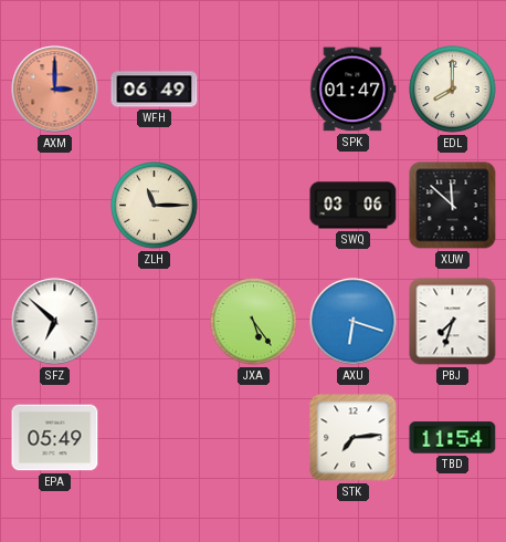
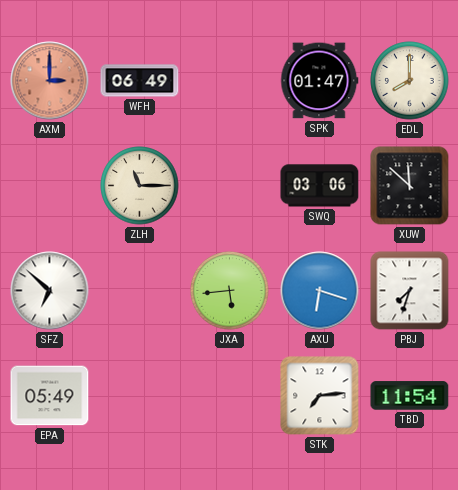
JXA: 5:24 -> 5:44 (230, 291)
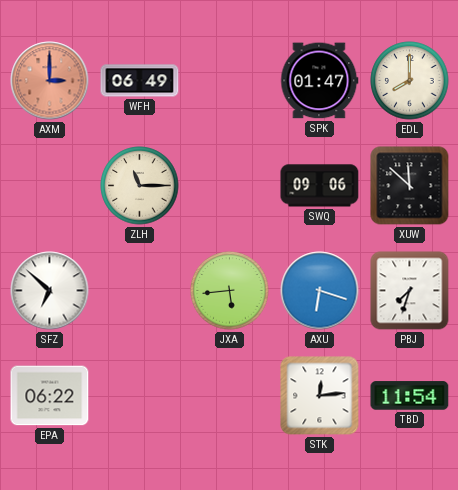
SWQ: 03:06 -> 09:06 (320, 186)
EPA: 05:49 -> 06:22 (50, 396)
STK: 7:14 -> 12:14 (320, 396)
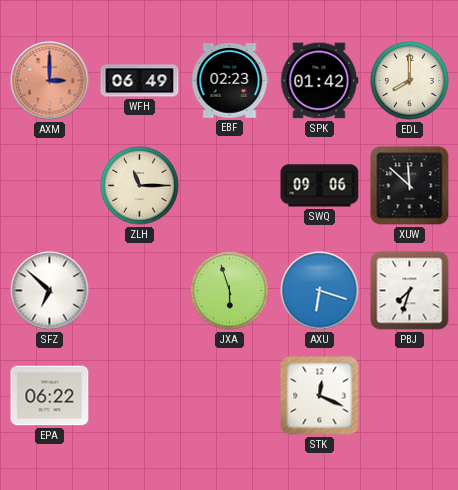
EBF: none -> 02:23 (230, 81)
SPK: 01:47 -> 01:42 (320, 81)
JXA: 5:44 -> 5:57 (230, 291)
STK: 12:14 -> 12:19 (320, 396)
TBD: 11:54 -> none (410, 396)
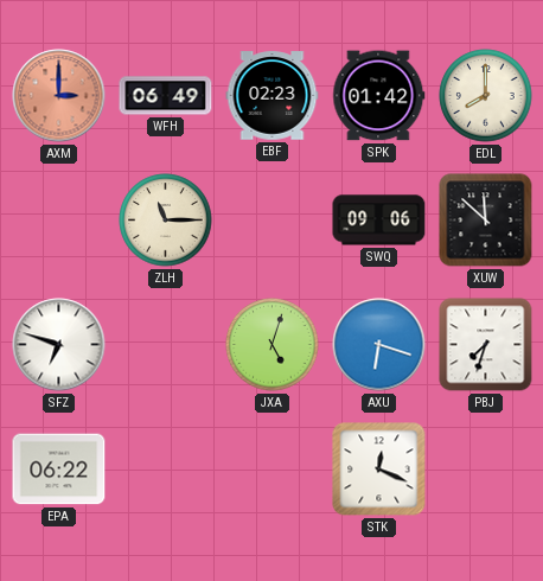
SFZ: 6:52 -> 6:48 (59, 345)
JXA: 5:57 -> 5:03 (273, 345)
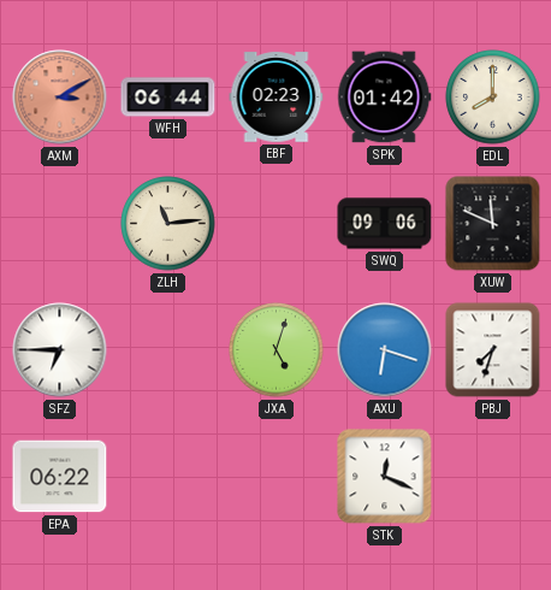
AXM: 3:00 -> 3:10 (60, 98)
WFH: 06:49 -> 06:44 (168, 98)
ZLH: 11:15 -> 11:14 (168, 224)
XUW: 11:52 -> 11:49 (493, 224)
SFZ: 6:48 -> 6:45 (60, 350)
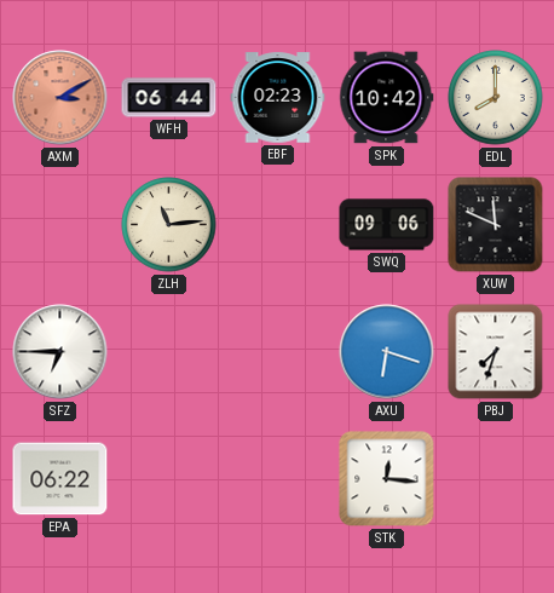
SPK: 01:42 -> 10:42 (387, 98)
JXA: 5:03 -> none (277, 350)
STK: 12:19 -> 12:16 (387, 479)
